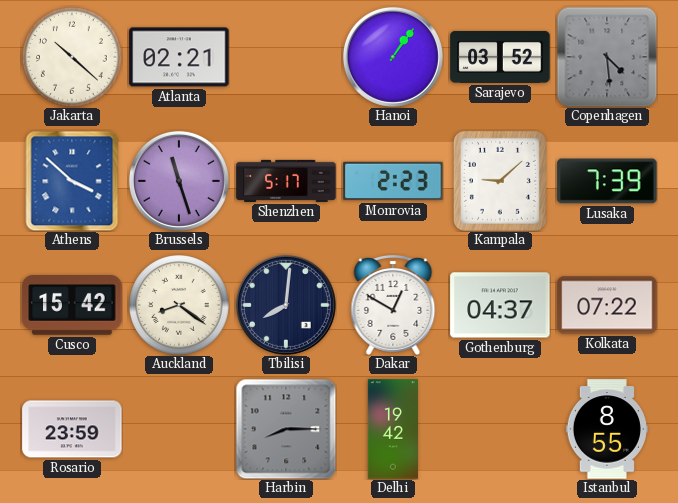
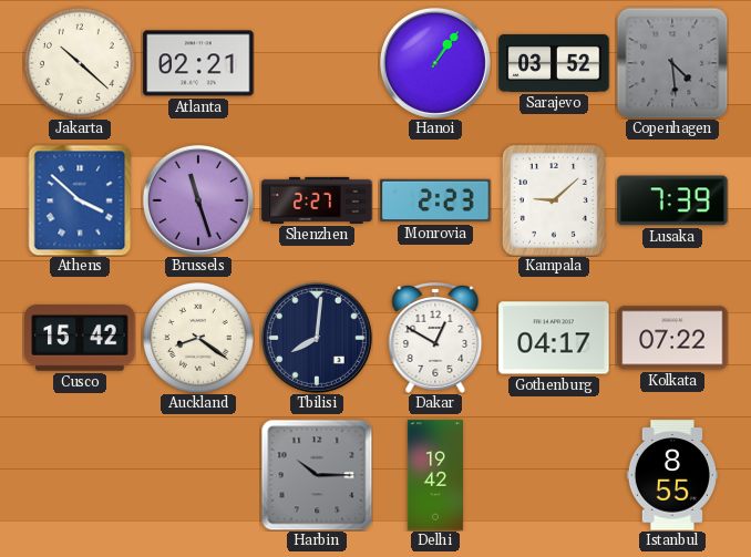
Shenzhen: 5:17 -> 2:27 (317, 200)
Gothenburg: 04:37 -> 04:17 (554, 338)
Rosario: 23:59 -> none (72, 429)
Harbin: 8:15 -> 10:15 (317, 475)
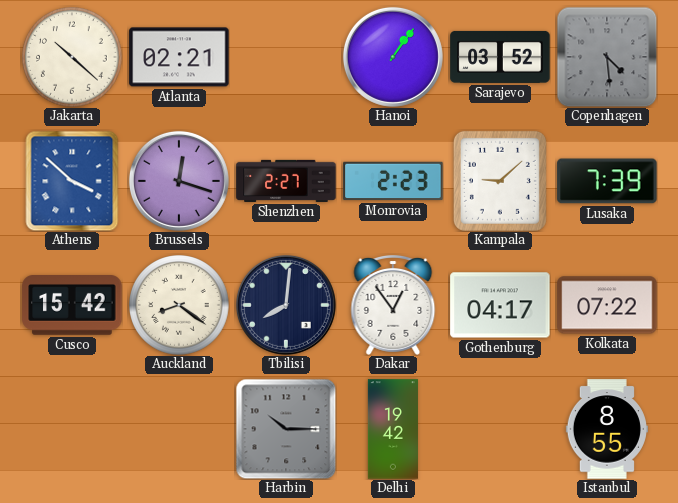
Brussels: 11:27 -> 12:18 (179, 181)
Dakar: 12:50 -> 12:54 (393, 306)
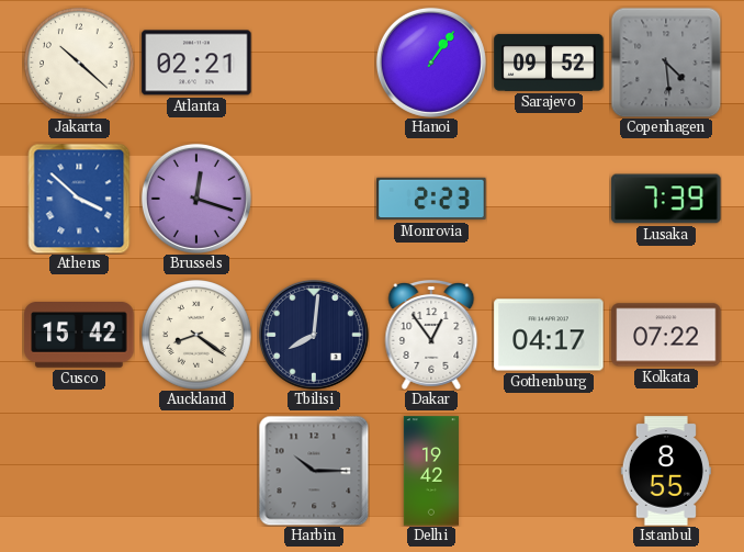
Sarajevo: 03:52 -> 09:52 (549, 63)
Shenzhen: 2:27 -> none (286, 181)
Kampala: 9:08 -> none (500, 181)
